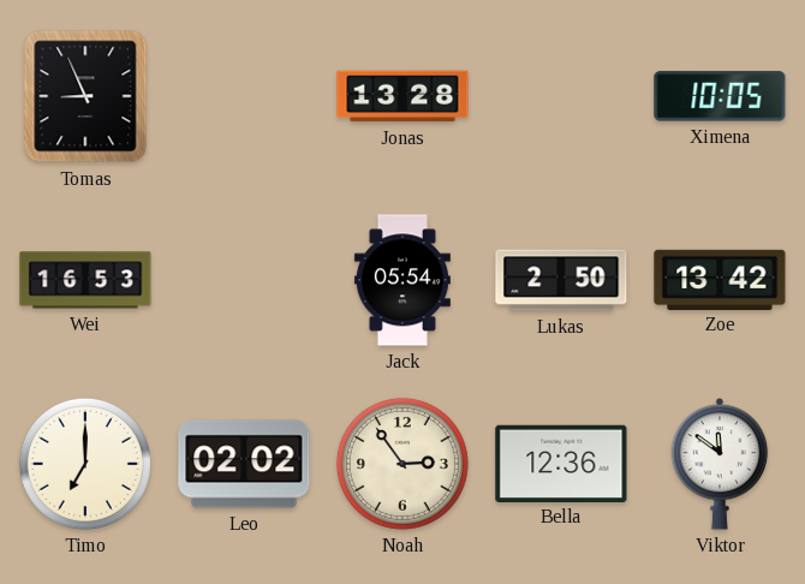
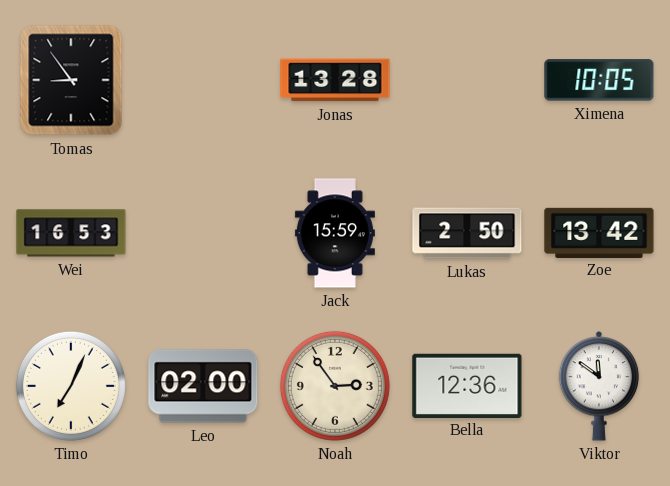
Tomas: 8:56 -> 8:54 (71, 80)
Jack: 05:54 -> 15:59 (335, 233)
Timo: 7:00 -> 7:04 (71, 386)
Leo: 02:02 -> 02:00 (203, 386)
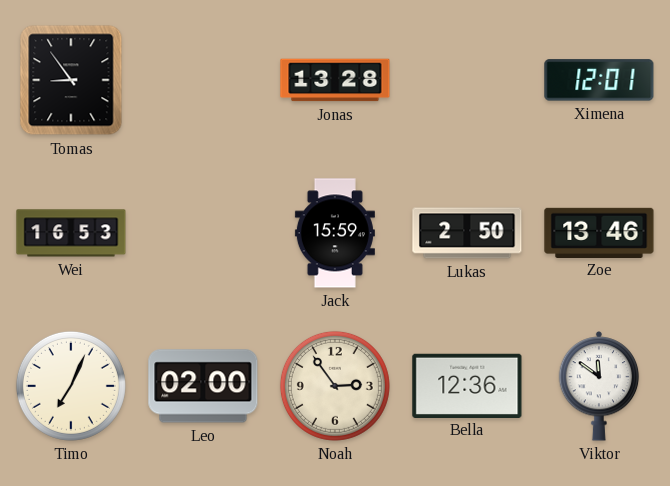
Ximena: 10:05 -> 12:01 (599, 80)
Zoe: 13:42 -> 13:46 (599, 232)
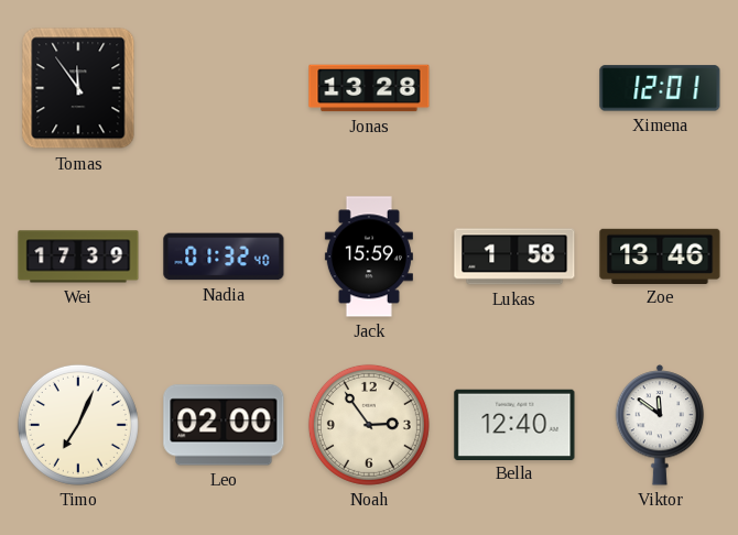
Tomas: 8:54 -> 11:54 (78, 88)
Wei: 16:53 -> 17:39 (78, 256)
Nadia: none -> 01:32 (224, 256)
Lukas: 2:50 -> 1:58 (514, 256)
Bella: 12:36 -> 12:40 (514, 424)
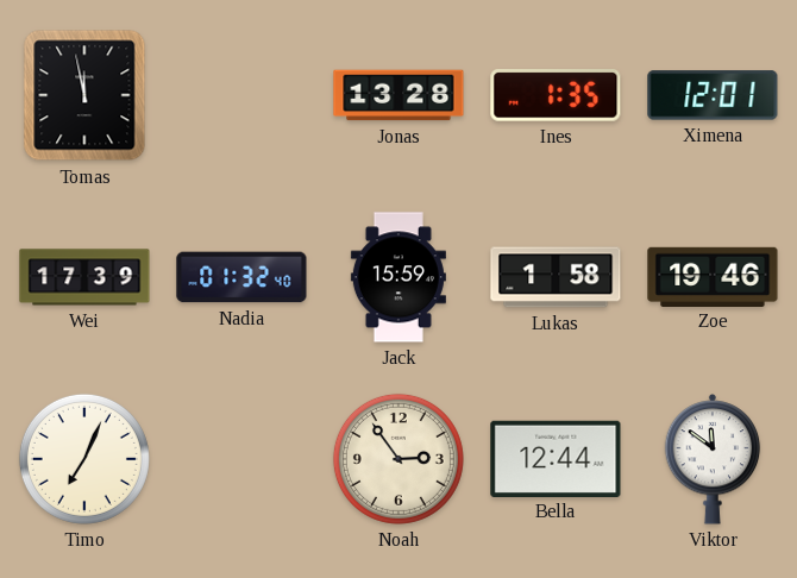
Tomas: 11:54 -> 11:58 (84, 95)
Ines: none -> 1:35 (556, 95)
Zoe: 13:46 -> 19:46 (713, 276)
Leo: 02:00 -> none (224, 425)
Bella: 12:40 -> 12:44 (556, 458)
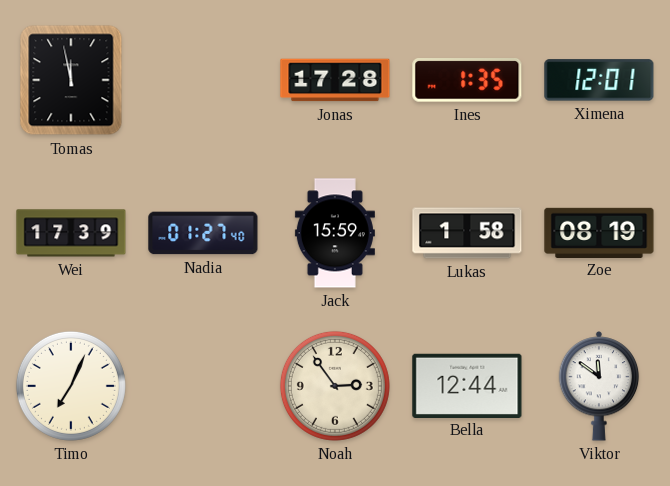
Jonas: 13:28 -> 17:28 (335, 80)
Nadia: 01:32 -> 01:27 (203, 233)
Zoe: 19:46 -> 08:19 (599, 232)
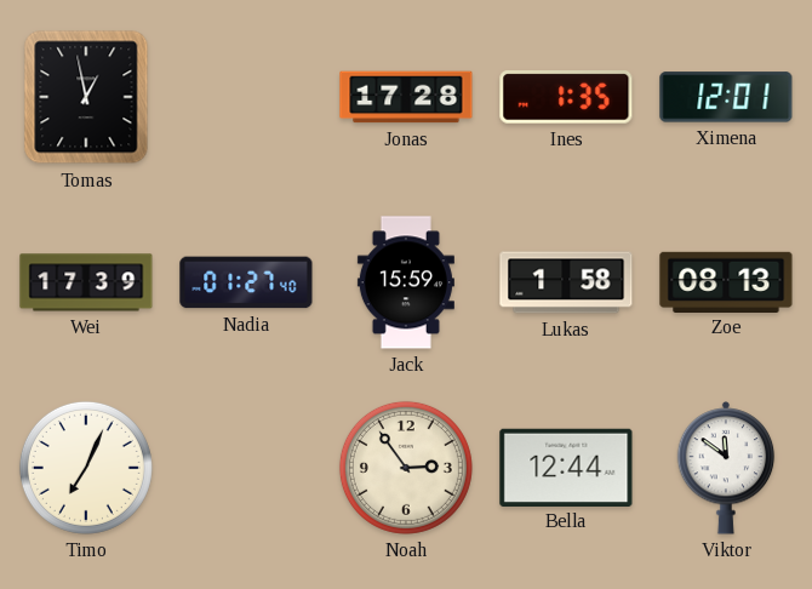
Tomas: 11:58 -> 12:58 (86, 97)
Zoe: 08:19 -> 08:13 (726, 281)
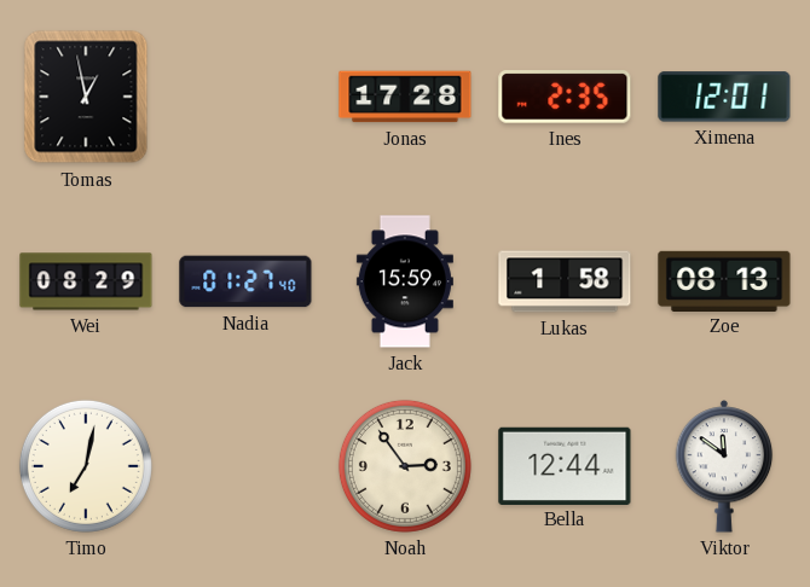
Ines: 1:35 -> 2:35 (565, 97)
Wei: 17:39 -> 08:29 (86, 281)
Timo: 7:04 -> 7:02 (86, 466)
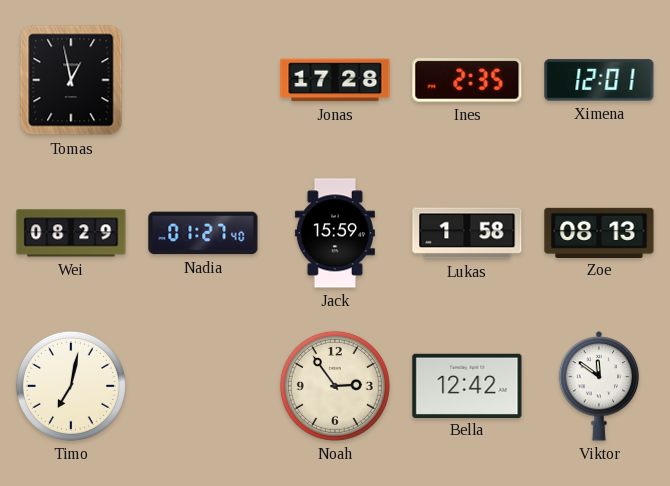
Bella: 12:44 -> 12:42 (467, 385)
